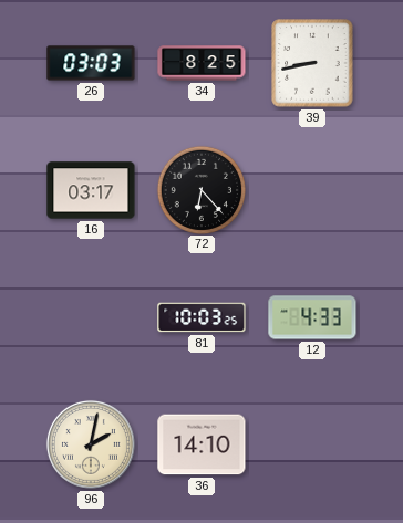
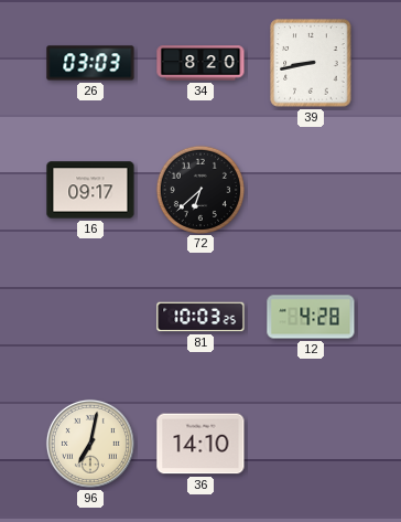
34: 8:25 -> 8:20 (201, 63)
16: 03:17 -> 09:17 (90, 190)
72: 6:23 -> 6:38 (199, 189)
12: 4:33 -> 4:28 (311, 317)
96: 2:02 -> 7:02 (90, 444)
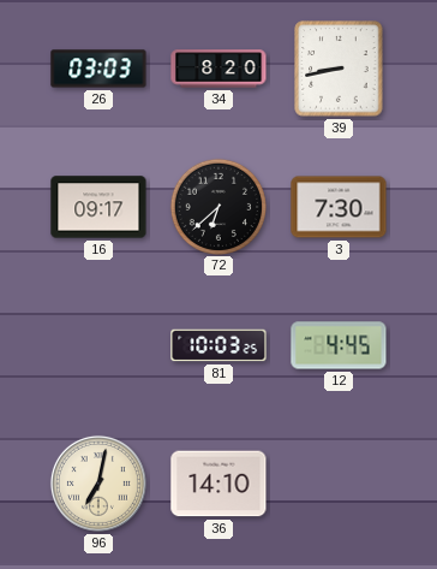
3: none -> 7:30 (339, 207)
12: 4:28 -> 4:45 (339, 345)
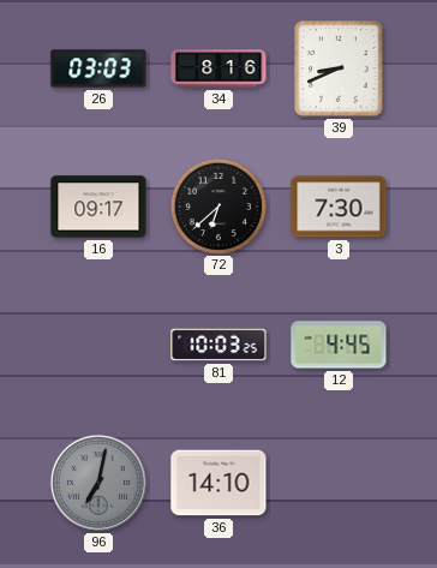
34: 8:20 -> 8:16 (218, 68)
39: 8:43 -> 8:41 (339, 68)
96 dial: cream -> grey (98, 483)
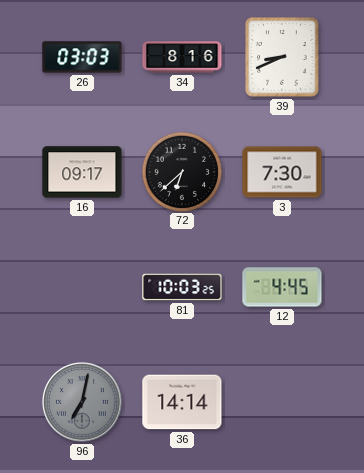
36: 14:10 -> 14:14 (182, 402)
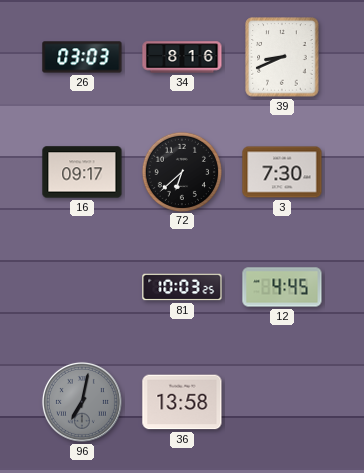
36: 14:14 -> 13:58 (182, 402)
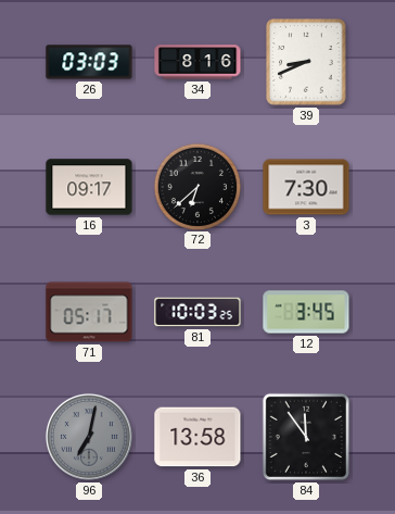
71: none -> 05:17 (89, 312)
12: 4:45 -> 3:45 (306, 312)
84: none -> 11:54 (306, 437)
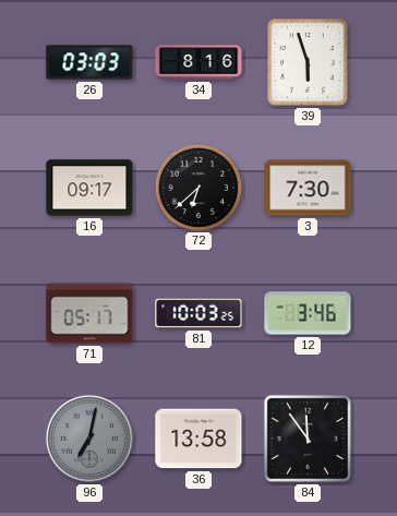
39: 8:41 -> 5:57 (308, 62)
12: 3:45 -> 3:46 (308, 313)
